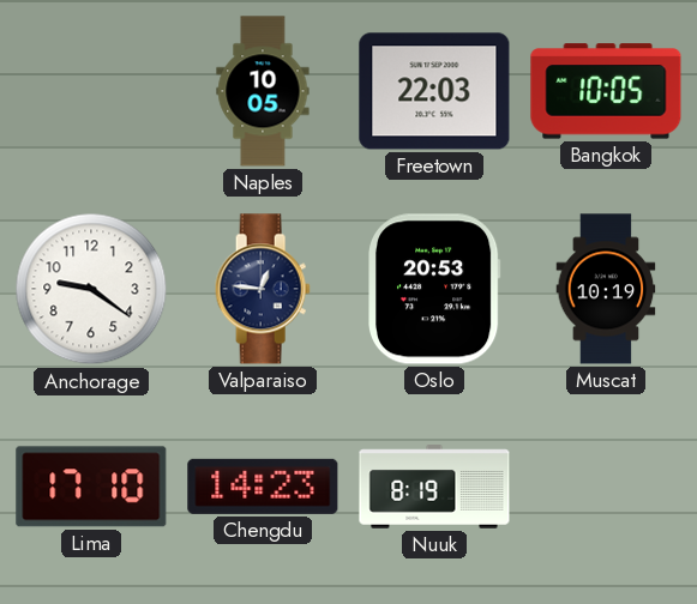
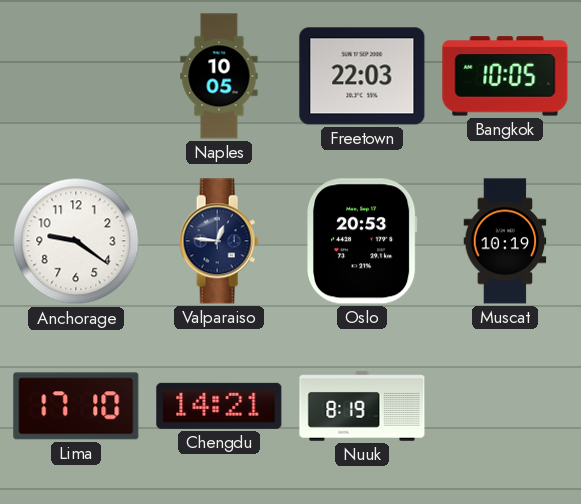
Chengdu: 14:23 -> 14:21 (219, 406)
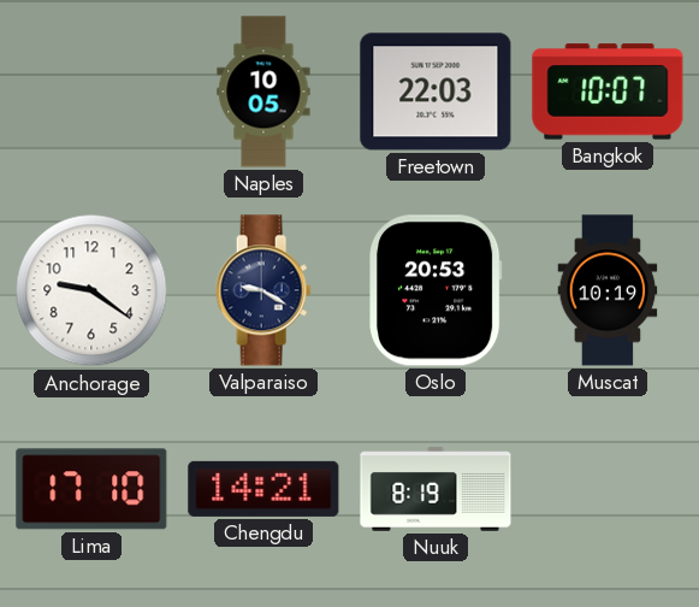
Bangkok: 10:05 -> 10:07 (608, 92)
Valparaiso: 12:46 -> 9:20 (263, 290)
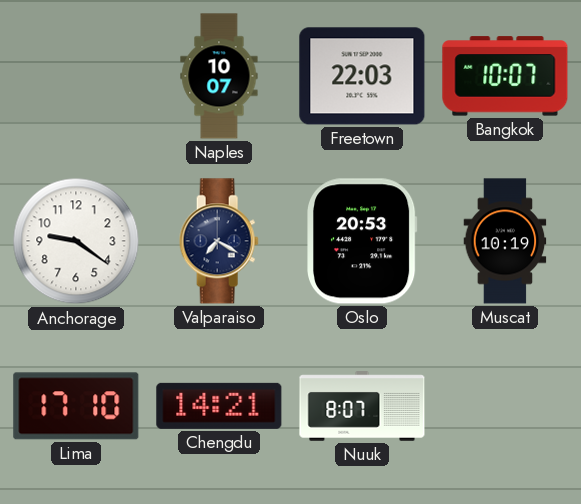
Naples: 10:05 -> 10:07 (219, 76)
Valparaiso: 9:20 -> 7:20 (219, 241)
Nuuk: 8:19 -> 8:07 (362, 406)
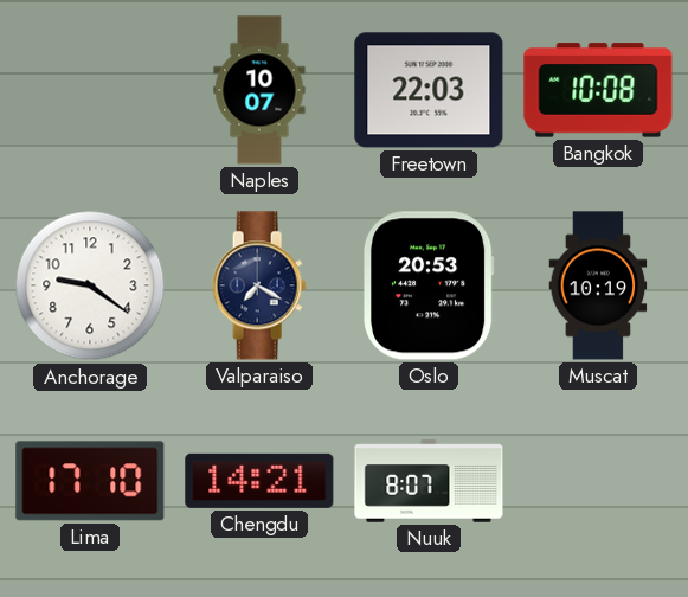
Bangkok: 10:07 -> 10:08 (598, 90)
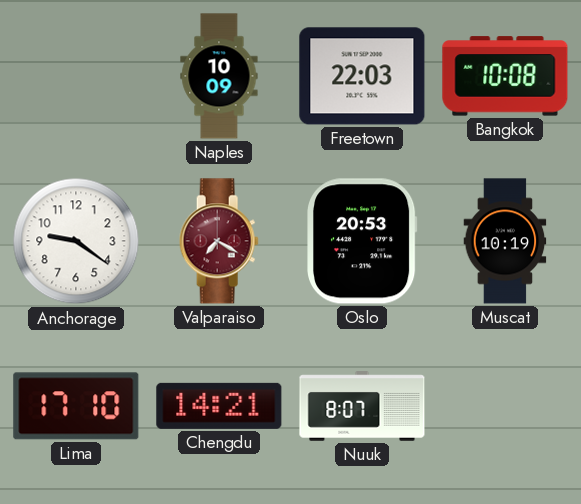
Naples: 10:07 -> 10:09 (219, 76)
Valparaiso dial: navy -> burgundy (219, 241)
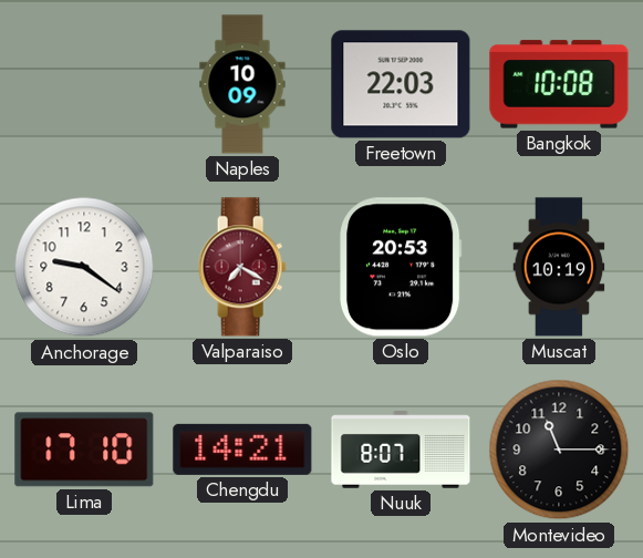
Montevideo: none -> 11:15 (559, 449)
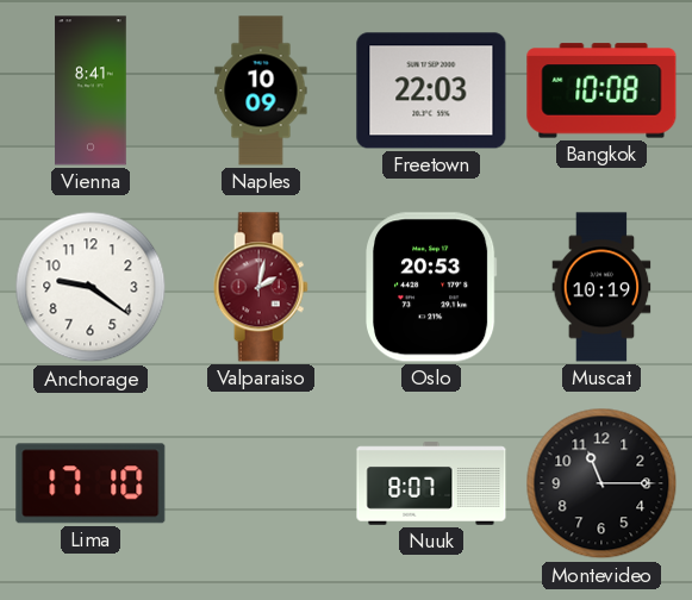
Vienna: none -> 8:41 (91, 90)
Valparaiso: 7:20 -> 2:02 (261, 287)
Chengdu: 14:21 -> none (242, 449)
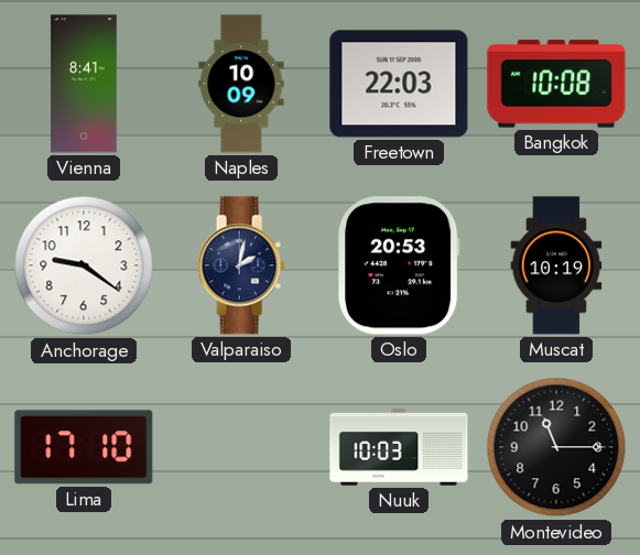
Valparaiso dial: burgundy -> navy (241, 265)
Nuuk: 8:07 -> 10:03 (399, 447)
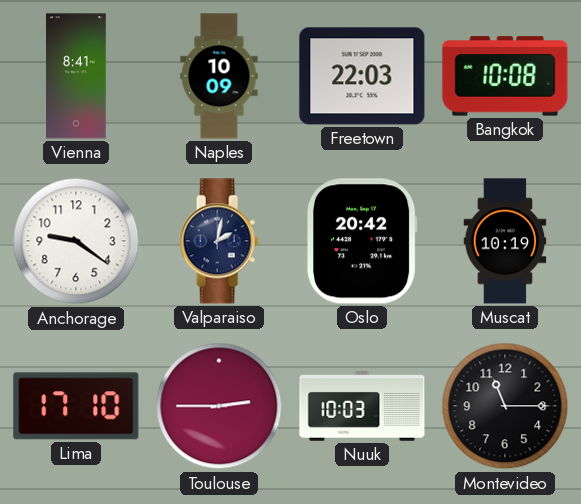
Oslo: 20:53 -> 20:42 (363, 241)
Toulouse: none -> 2:45 (219, 406)
